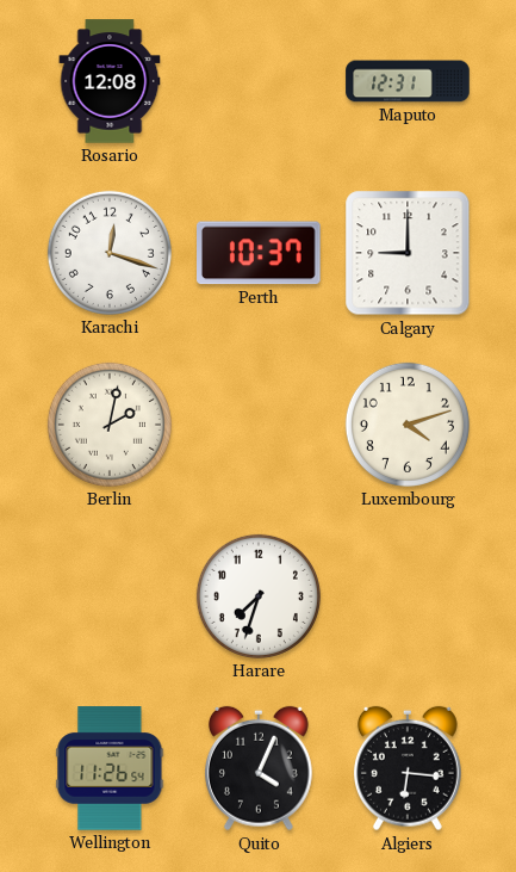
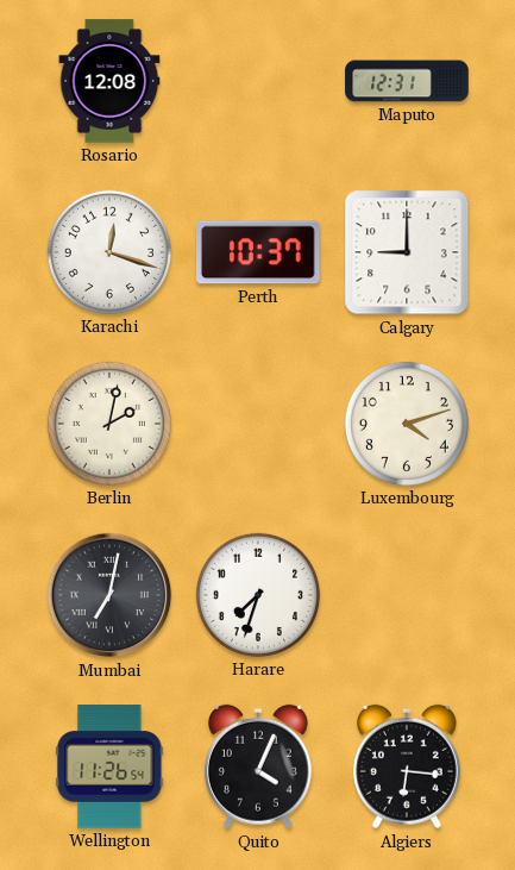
Mumbai: none -> 7:02 (109, 595)
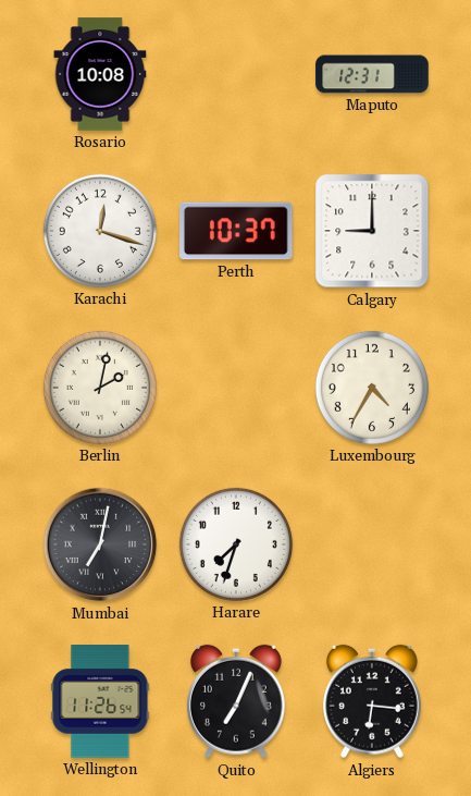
Rosario: 12:08 -> 10:08 (100, 74)
Luxembourg: 4:12 -> 4:35 (372, 388)
Quito: 4:04 -> 7:04 (236, 701)
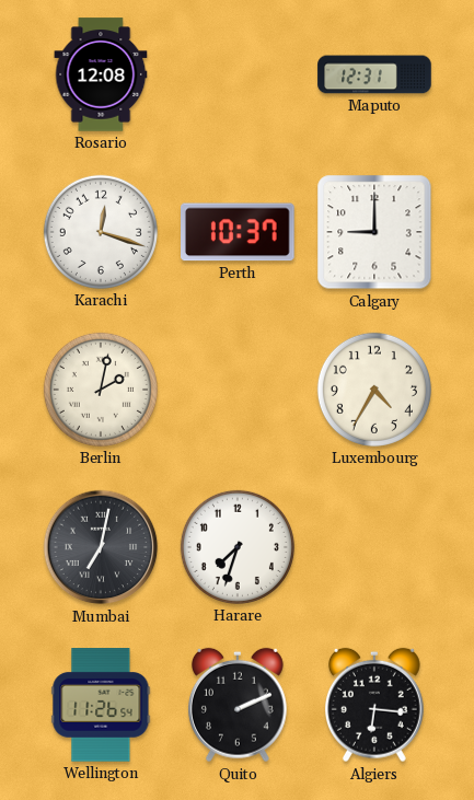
Rosario: 10:08 -> 12:08 (101, 74)
Quito: 7:04 -> 2:11 (238, 705)
